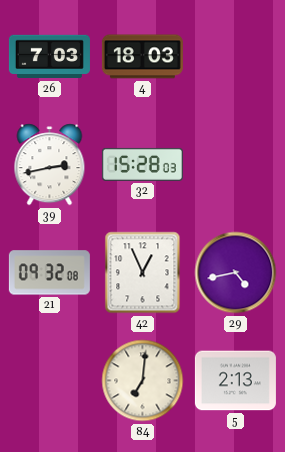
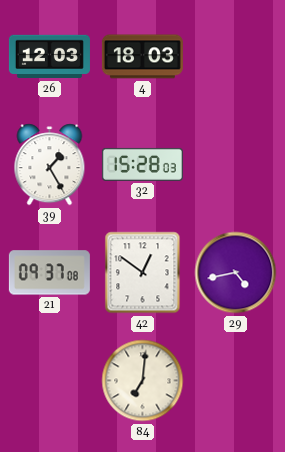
26: 7:03 -> 12:03 (49, 57)
39: 2:43 -> 1:25 (50, 165)
21: 09:32 -> 09:37 (49, 273)
42: 12:56 -> 12:51 (143, 273)
5: 2:13 -> none (235, 381)
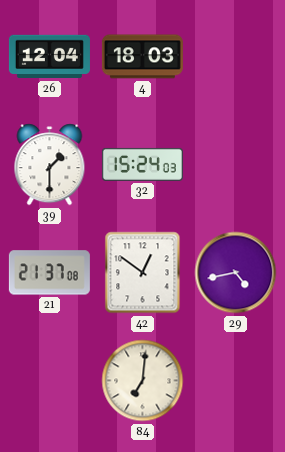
26: 12:03 -> 12:04 (49, 57)
39: 1:25 -> 1:30 (50, 165)
32: 15:28 -> 15:24 (142, 164)
21: 09:37 -> 21:37 (49, 273)
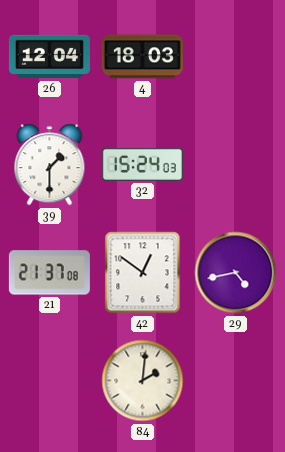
84: 7:01 -> 2:01 (143, 381)
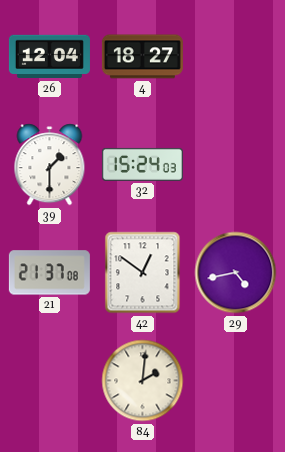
4: 18:03 -> 18:27 (142, 57)
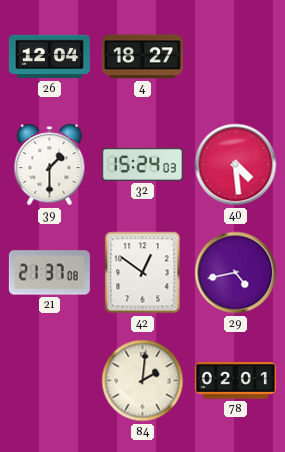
40: none -> 4:29 (236, 165)
78: none -> 02:01 (235, 381)
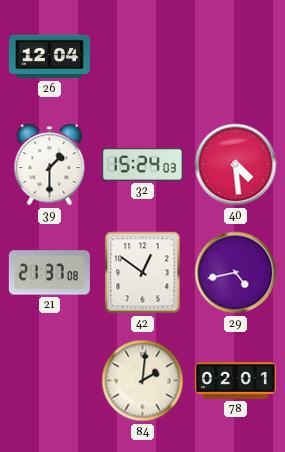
4: 18:27 -> none (142, 57)
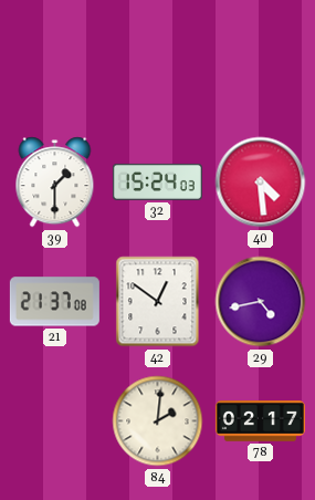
26: 12:04 -> none (49, 57)
78: 02:01 -> 02:17 (260, 421)
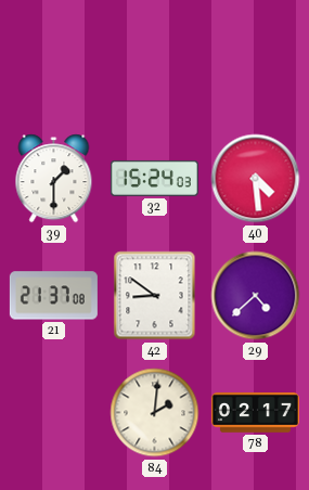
42: 12:51 -> 8:51 (155, 296)
29: 4:43 -> 4:38 (256, 296)
